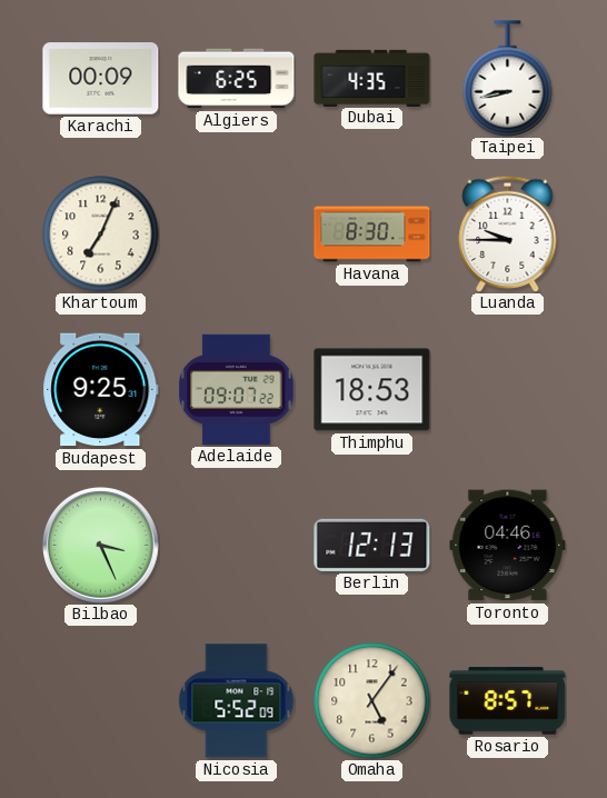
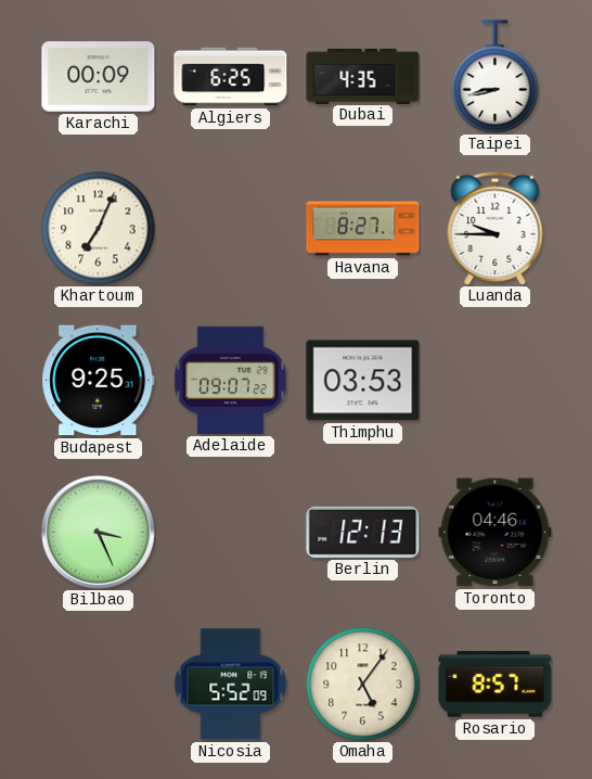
Havana: 8:30 -> 8:27 (363, 229)
Thimphu: 18:53 -> 03:53 (363, 381)
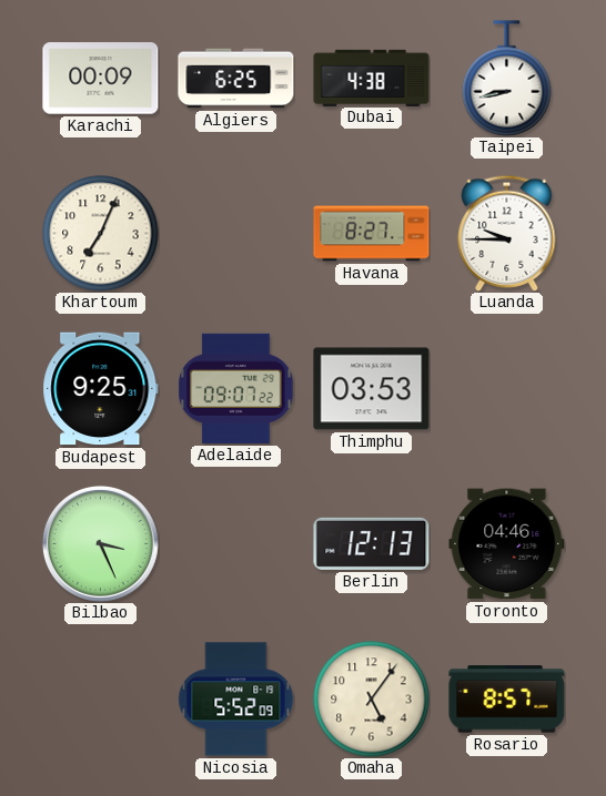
Dubai: 4:35 -> 4:38 (372, 78)
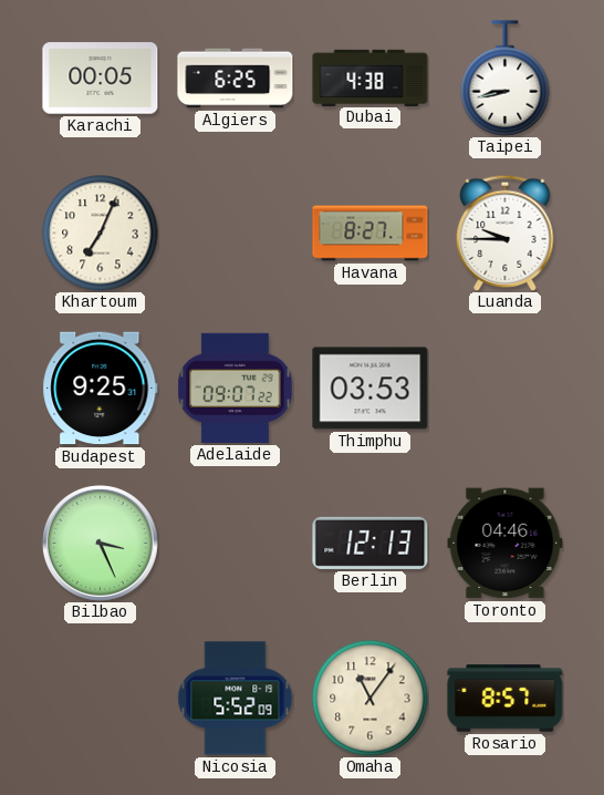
Karachi: 00:09 -> 00:05 (101, 79)
Omaha: 5:06 -> 11:06 (371, 699)
